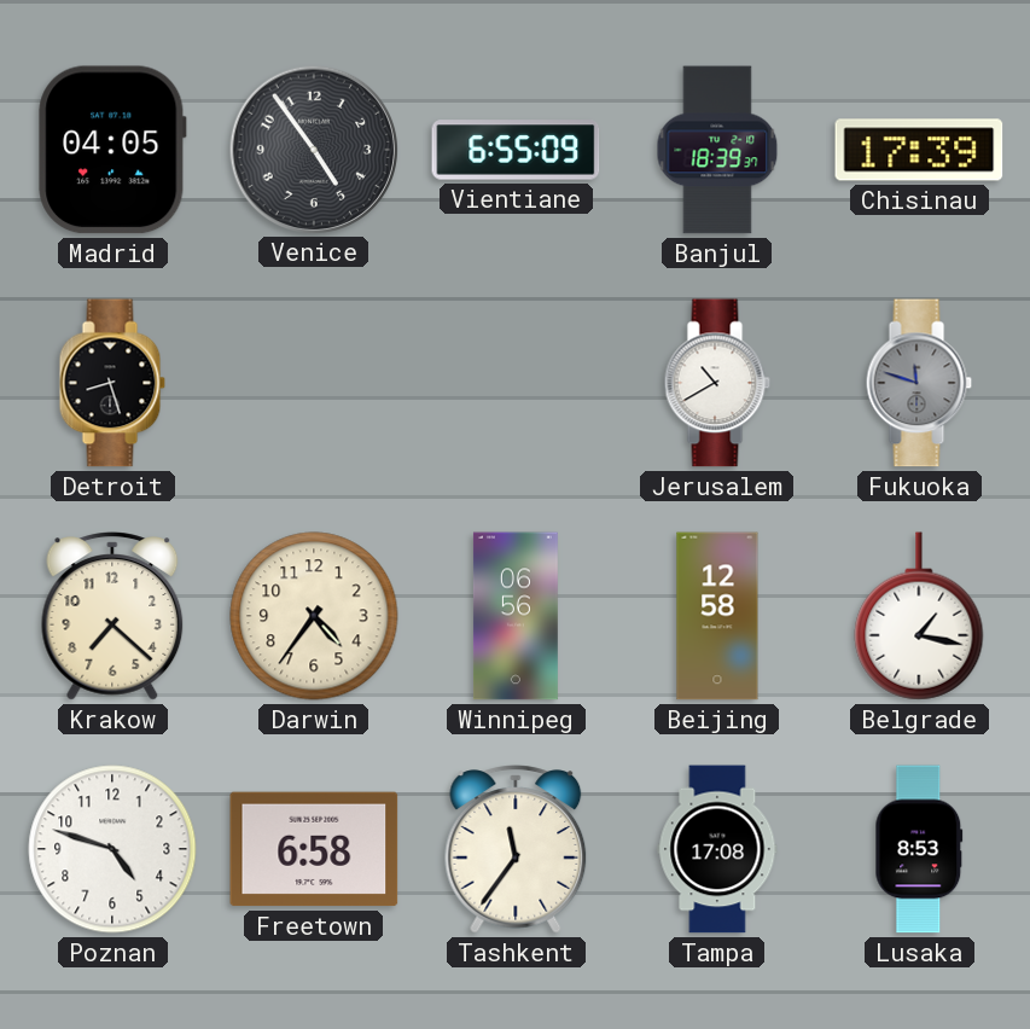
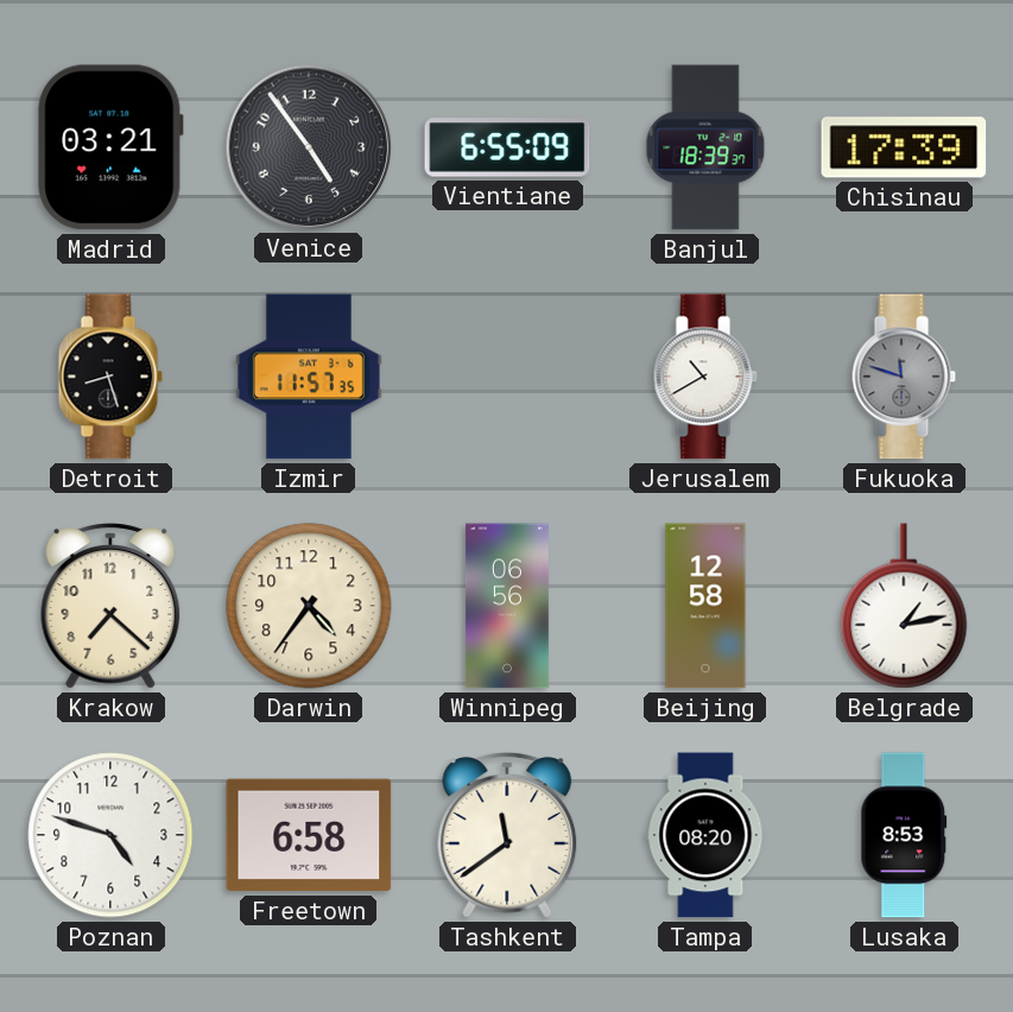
Madrid: 04:05 -> 03:21 (110, 147)
Izmir: none -> 11:57 (309, 377)
Belgrade: 1:17 -> 1:13 (904, 606)
Tashkent: 11:36 -> 11:39 (507, 835)
Tampa: 17:08 -> 08:20 (705, 835)
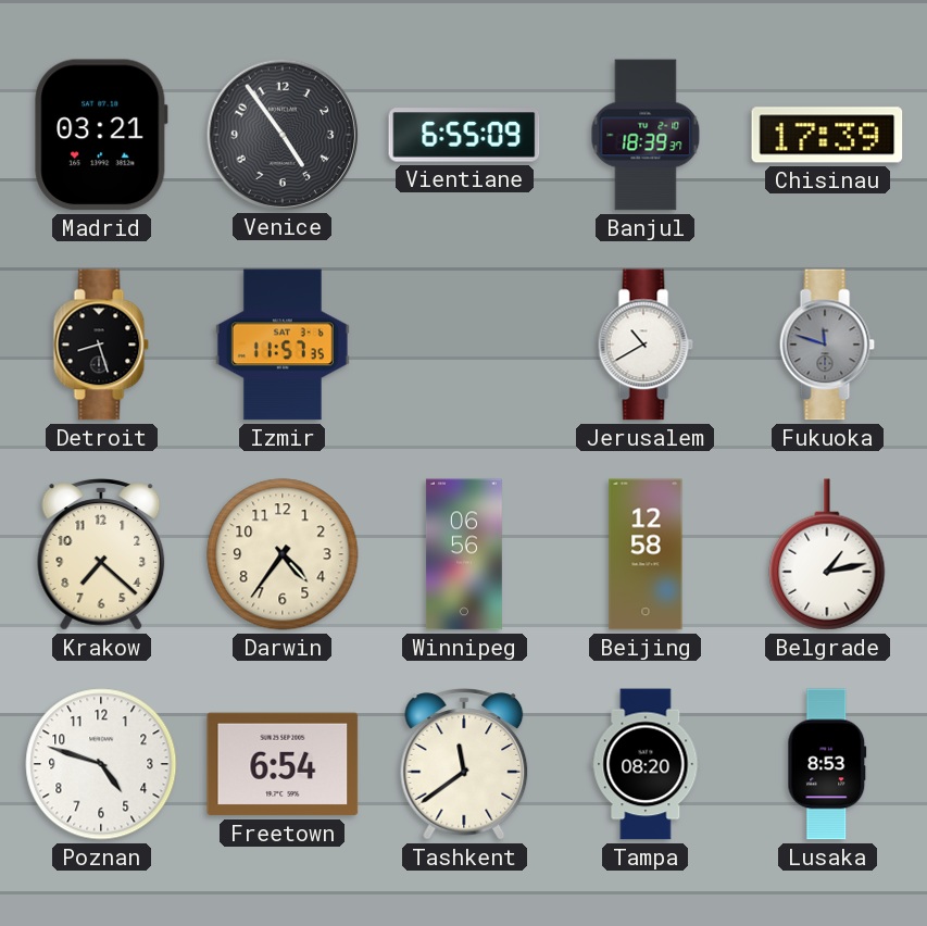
Freetown: 6:58 -> 6:54 (283, 764)
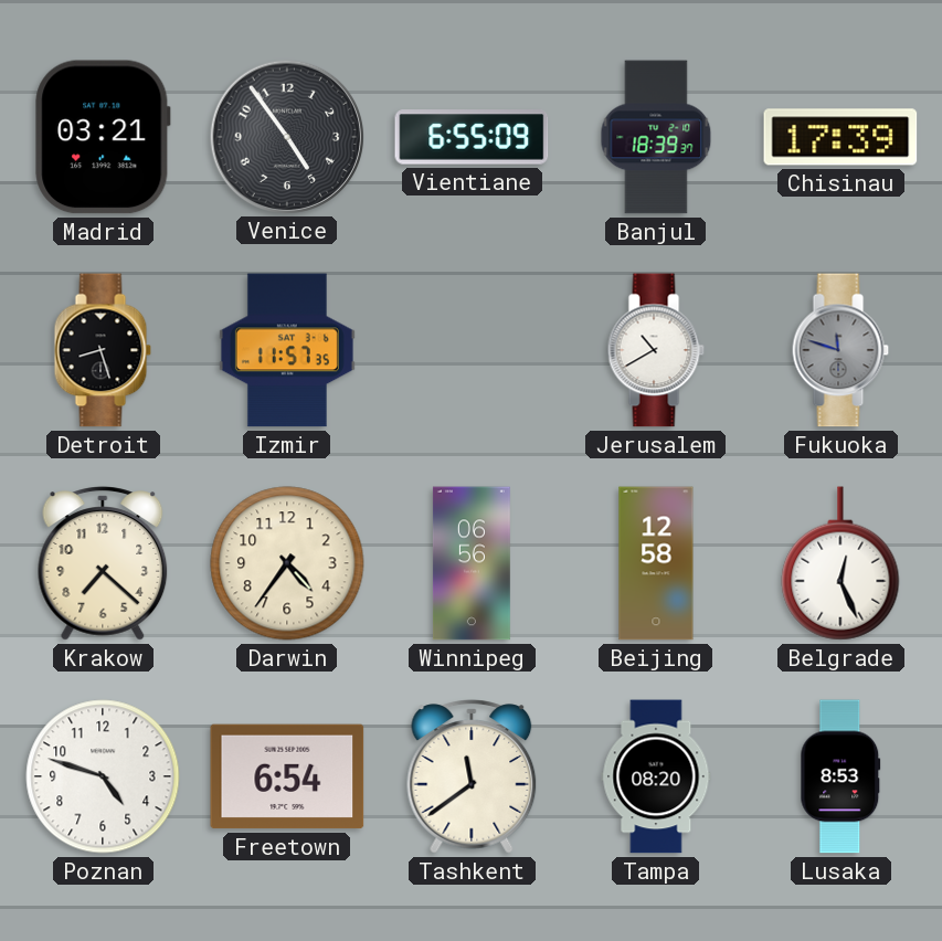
Belgrade: 1:13 -> 12:26 (840, 563)
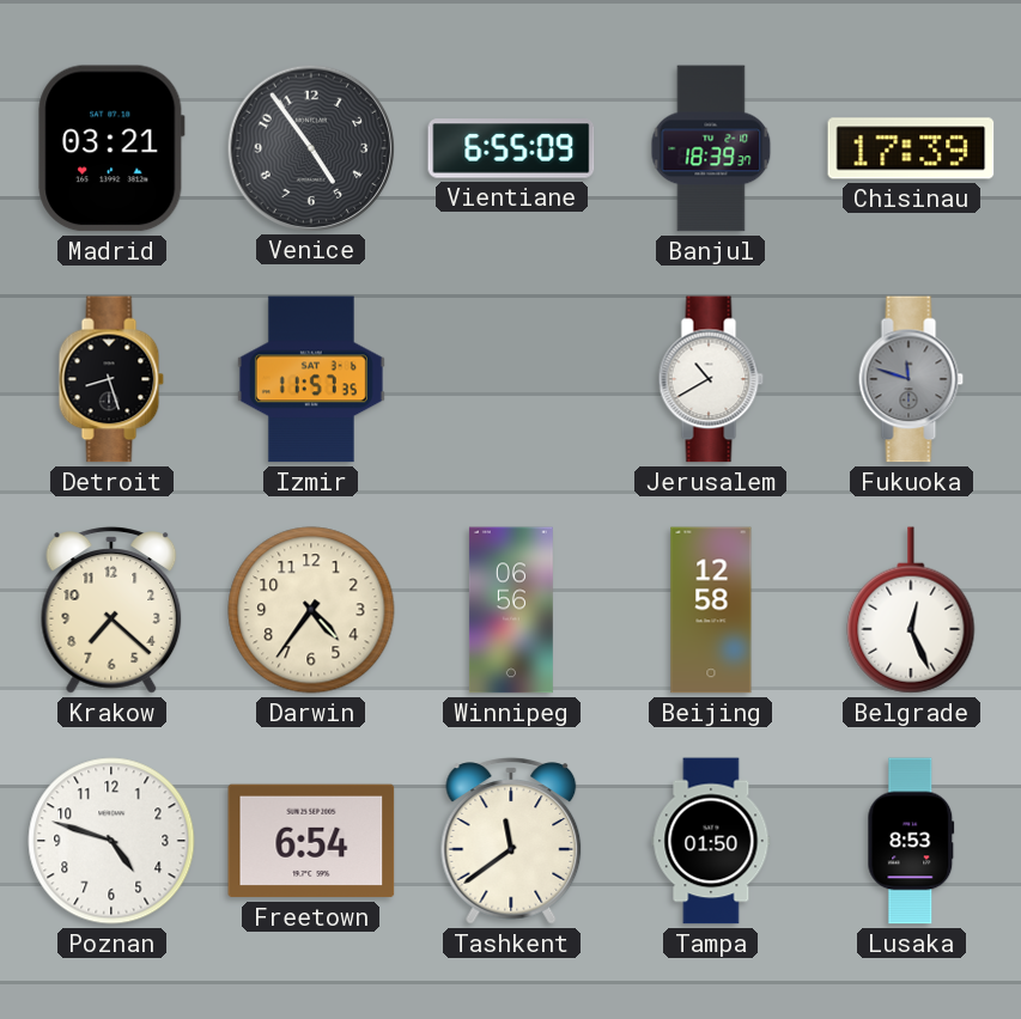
Tampa: 08:20 -> 01:50 (711, 841)
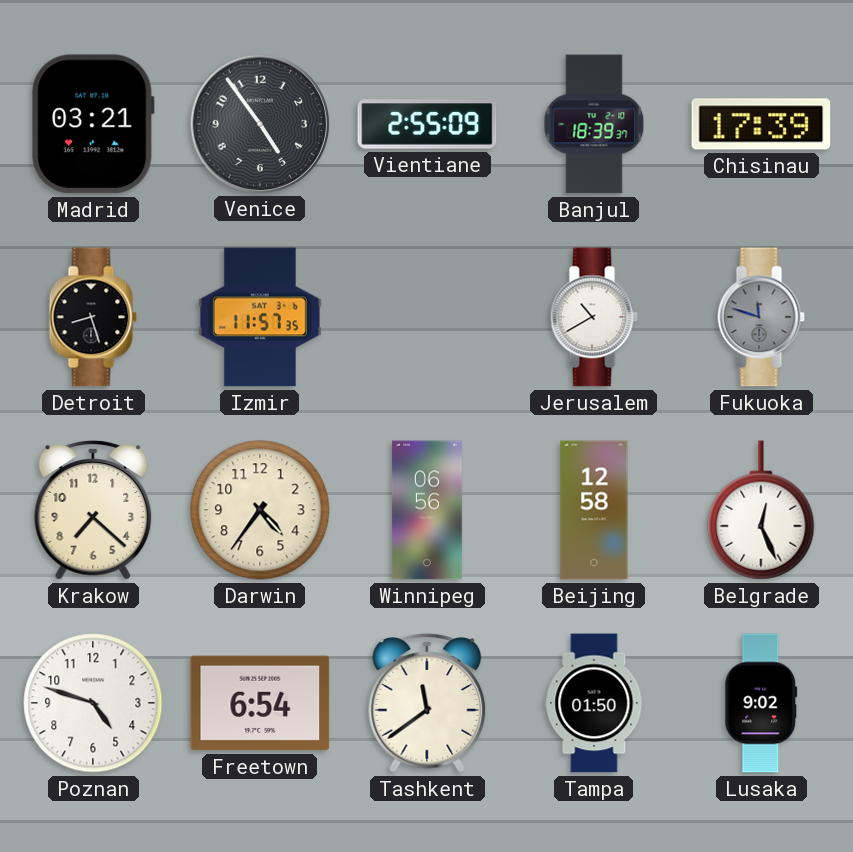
Vientiane: 6:55 -> 2:55 (427, 124)
Lusaka: 8:53 -> 9:02 (761, 703)
